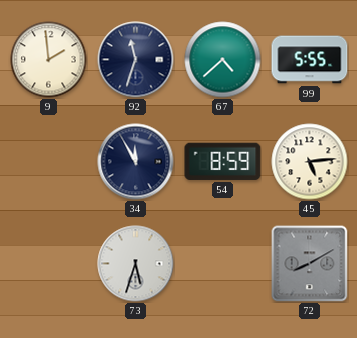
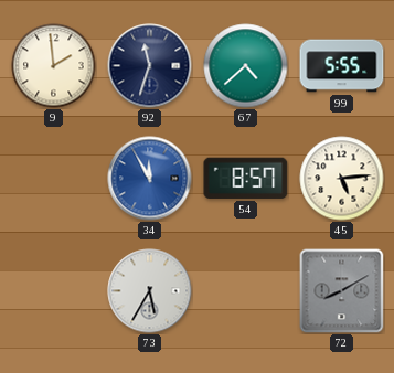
34 dial: navy -> blue (150, 179)
54: 8:59 -> 8:57 (246, 178)
73: 5:33 -> 5:35 (150, 291)
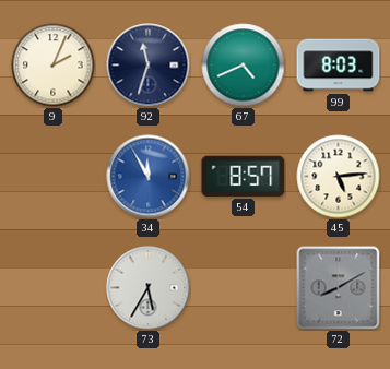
9: 1:59 -> 2:04 (54, 66)
67: 4:38 -> 4:41 (244, 66)
99: 5:55 -> 8:03 (339, 66)
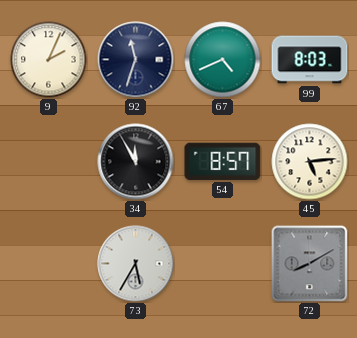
34 dial: blue -> black (136, 162)
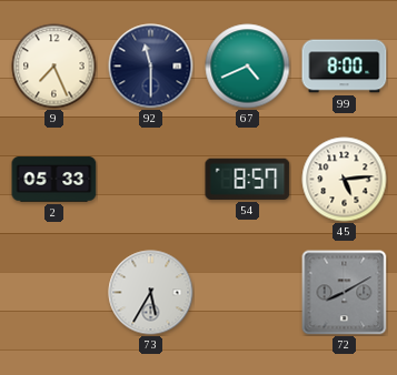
9: 2:04 -> 7:26 (54, 67)
92: 11:33 -> 11:30 (151, 67)
99: 8:03 -> 8:00 (345, 67)
2: none -> 05:33 (54, 180)
34: 11:55 -> none (136, 162)
